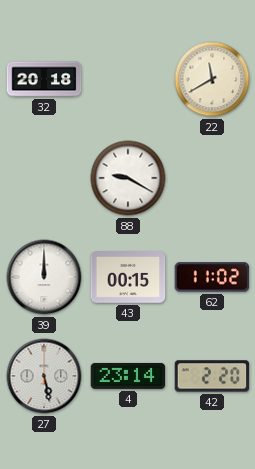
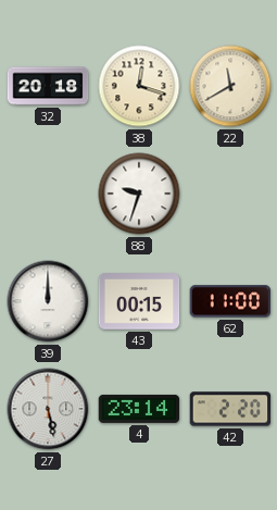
38: none -> 12:18 (139, 86)
88: 9:20 -> 9:33 (139, 194)
62: 11:02 -> 11:00 (230, 301)
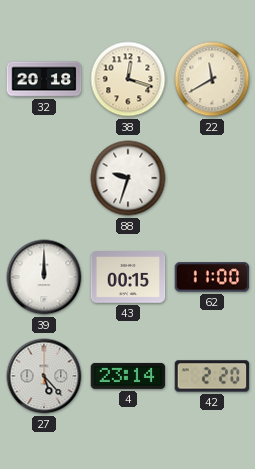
27: 5:28 -> 5:23 (44, 376)
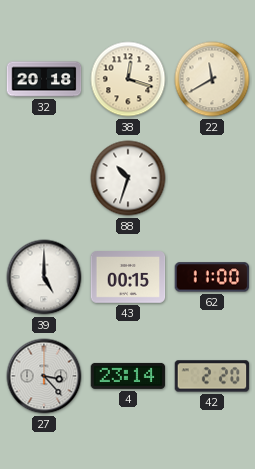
88: 9:33 -> 10:33 (128, 178)
39: 12:00 -> 5:00 (44, 277)
27: 5:23 -> 3:23 (44, 376)
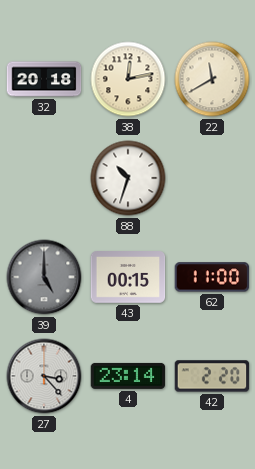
38: 12:18 -> 12:13 (128, 79)
39 dial: white -> grey (44, 277)
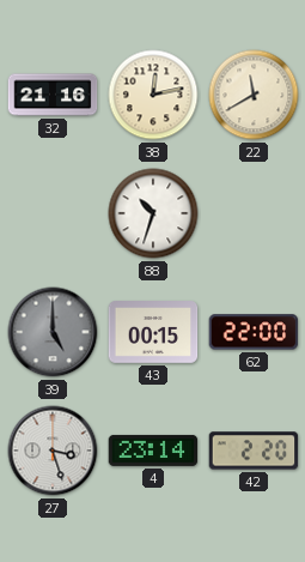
32: 20:18 -> 21:16 (53, 95)
62: 11:00 -> 22:00 (254, 332)
27: 3:23 -> 3:27 (53, 451)
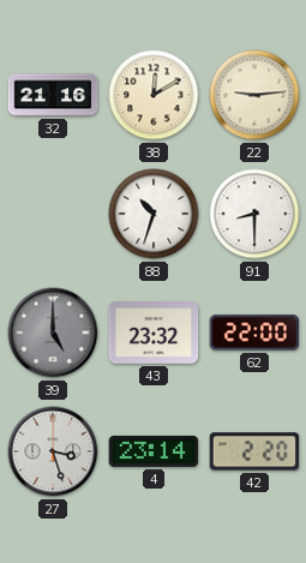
38: 12:13 -> 12:10 (154, 95)
22: 11:40 -> 9:14 (254, 95)
91: none -> 8:30 (254, 214)
43: 00:15 -> 23:32 (154, 334)
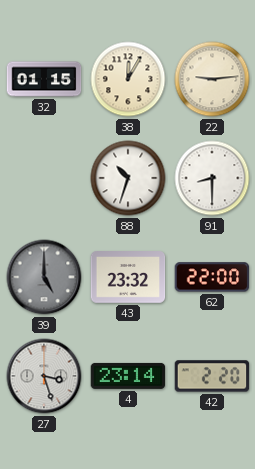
32: 21:16 -> 01:15 (44, 79)
38: 12:10 -> 12:05 (128, 79)
